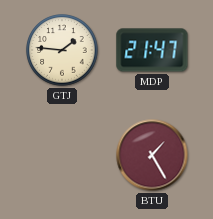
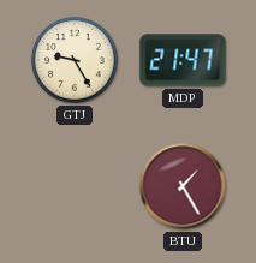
GTJ: 1:46 -> 9:25 (75, 60)
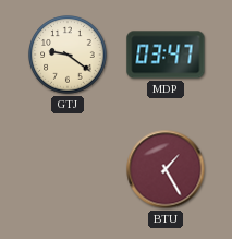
GTJ: 9:25 -> 9:21 (68, 55)
MDP: 21:47 -> 03:47 (166, 55)
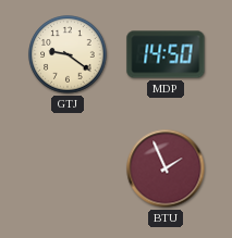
MDP: 03:47 -> 14:50 (166, 54)
BTU: 1:25 -> 1:56 (166, 168)
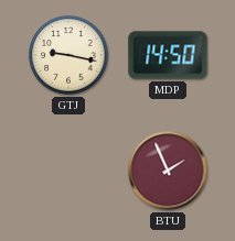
GTJ: 9:21 -> 9:17 (68, 55)
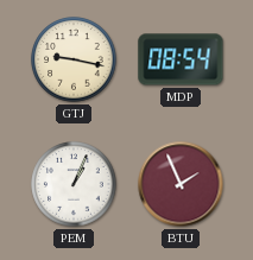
MDP: 14:50 -> 08:54 (181, 59)
PEM: none -> 1:04 (74, 184)
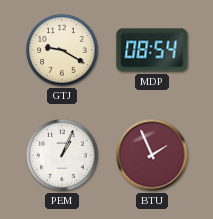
GTJ: 9:17 -> 9:20 (62, 50)
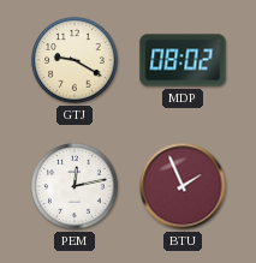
MDP: 08:54 -> 08:02 (183, 60)
PEM: 1:04 -> 12:13 (75, 186)
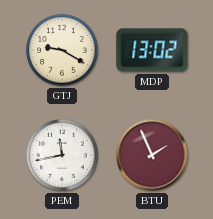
MDP: 08:02 -> 13:02 (152, 50)
PEM: 12:13 -> 11:43 (62, 155)
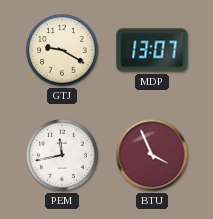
MDP: 13:02 -> 13:07 (152, 50)
BTU: 1:56 -> 3:56 (152, 155)
